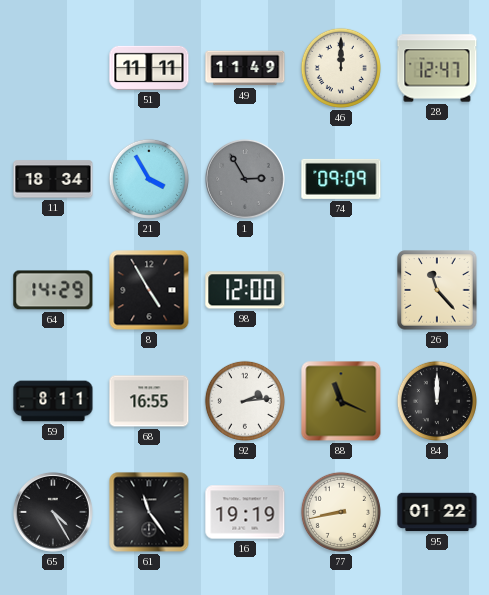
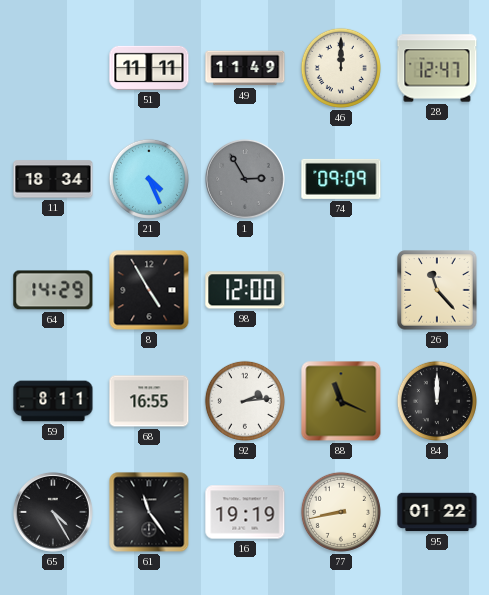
21: 3:55 -> 4:26 (149, 179)
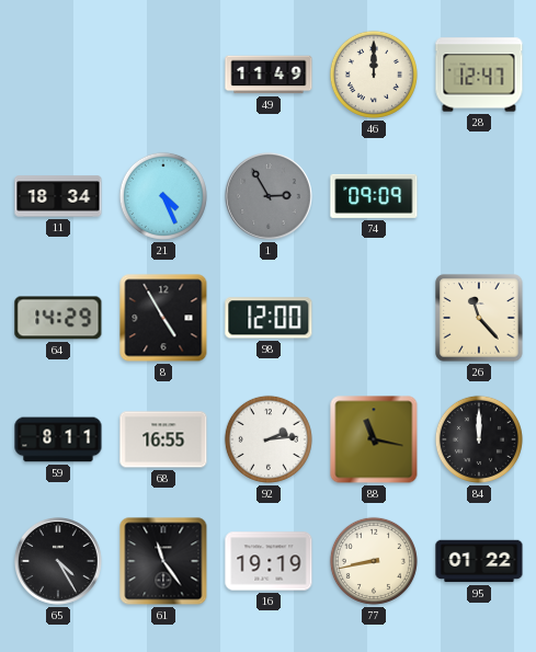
51: 11:11 -> none (149, 68)
88: 11:19 -> 11:17 (374, 439)
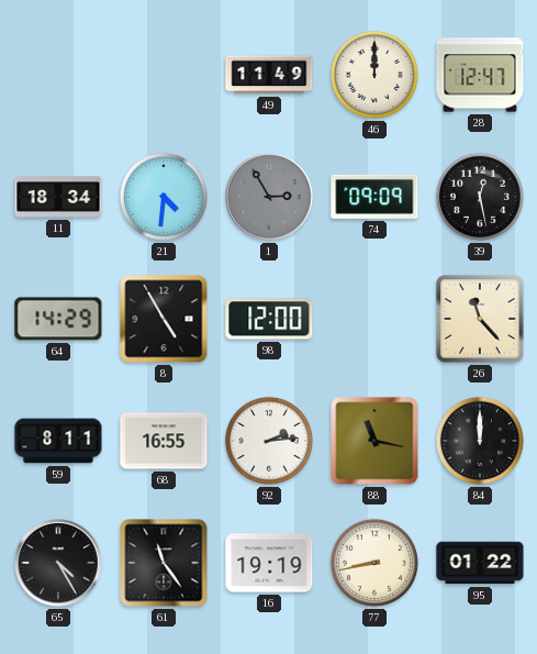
21: 4:26 -> 4:31 (164, 197)
39: none -> 12:28 (480, 197)
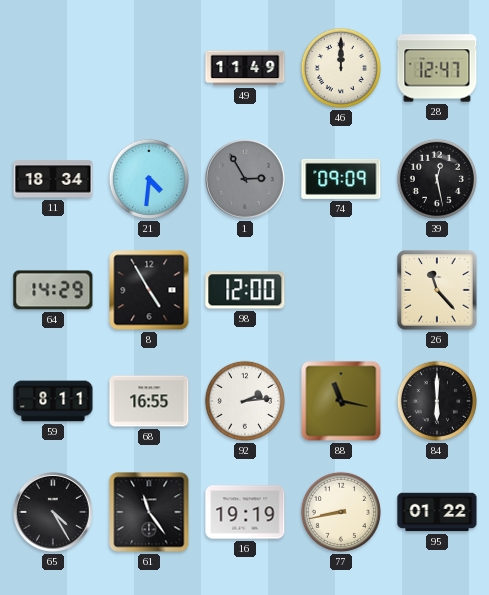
84: 12:00 -> 6:00 (437, 401)
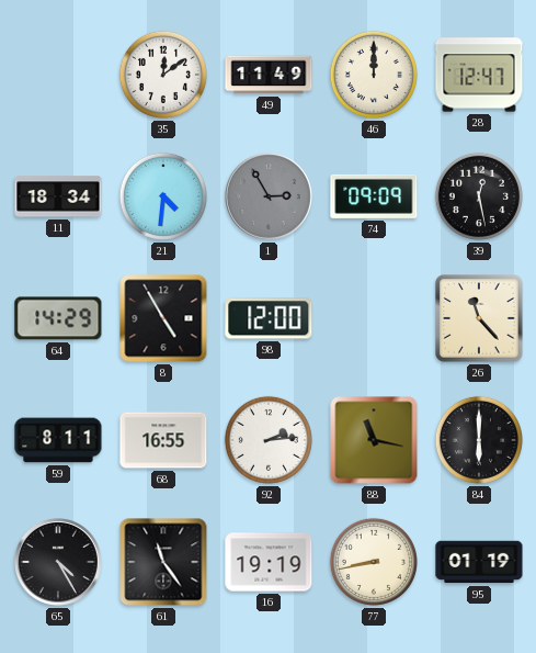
35: none -> 12:09 (163, 75)
95: 01:22 -> 01:19 (479, 562)
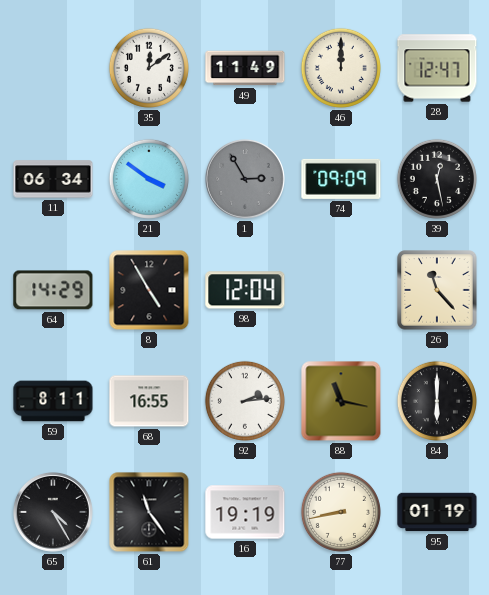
11: 18:34 -> 06:34 (53, 179)
21: 4:31 -> 3:51 (149, 179)
98: 12:00 -> 12:04 (245, 290)
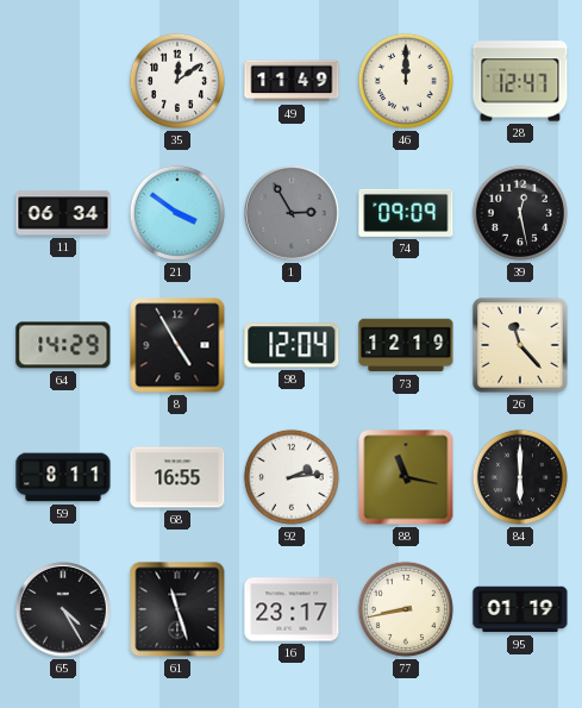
73: none -> 12:19 (406, 345)
61: 11:24 -> 11:27 (177, 609)
16: 19:19 -> 23:17 (292, 609)
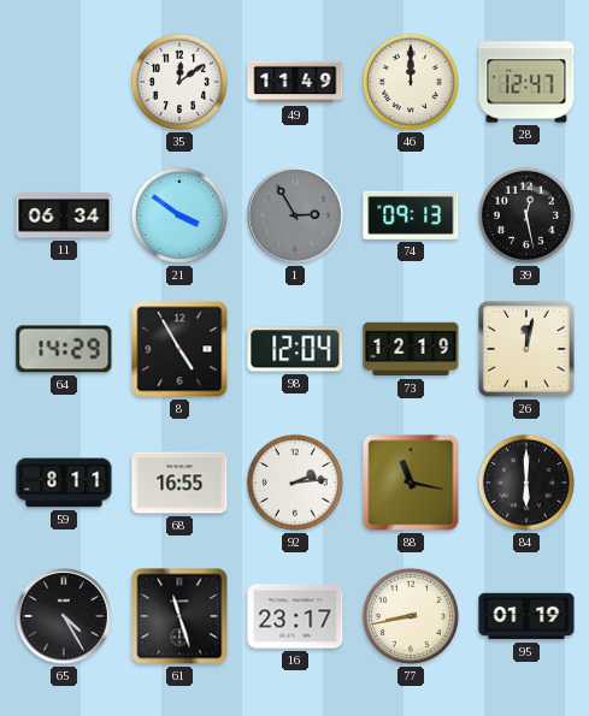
74: 09:09 -> 09:13 (411, 215)
26: 11:23 -> 12:02 (526, 349)
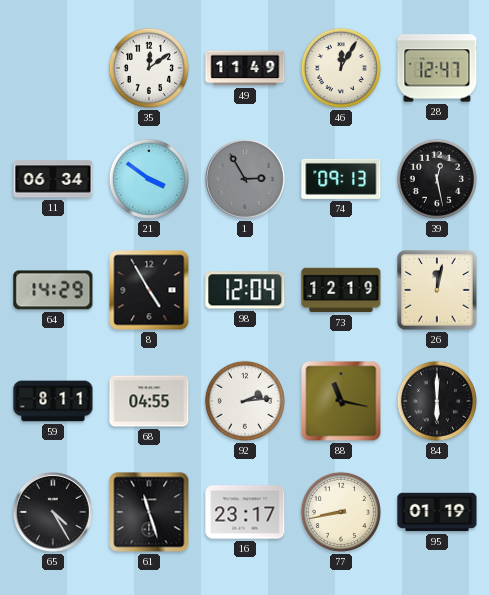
46: 12:00 -> 12:05 (341, 68)
68: 16:55 -> 04:55 (149, 401)
